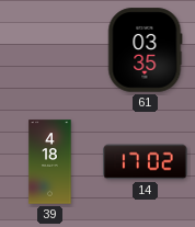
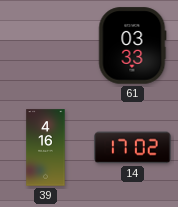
61: 03:35 -> 03:33 (133, 46)
39: 4:18 -> 4:16 (46, 148)
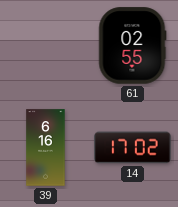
61: 03:33 -> 02:55 (133, 46)
39: 4:16 -> 6:16 (46, 148)
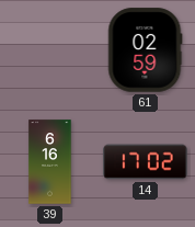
61: 02:55 -> 02:59 (146, 50)
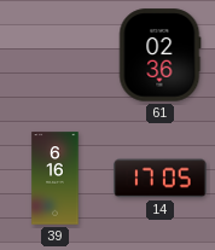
61: 02:59 -> 02:36 (161, 56)
14: 17:02 -> 17:05 (161, 179)
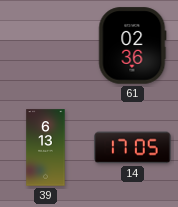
39: 6:16 -> 6:13 (46, 148)
